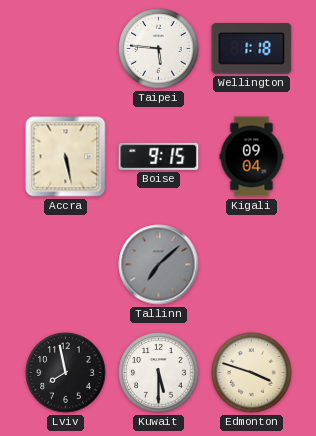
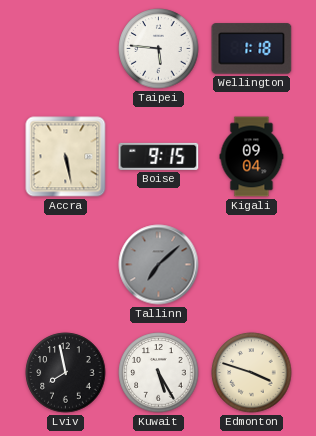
Kuwait: 5:30 -> 5:25 (159, 373)
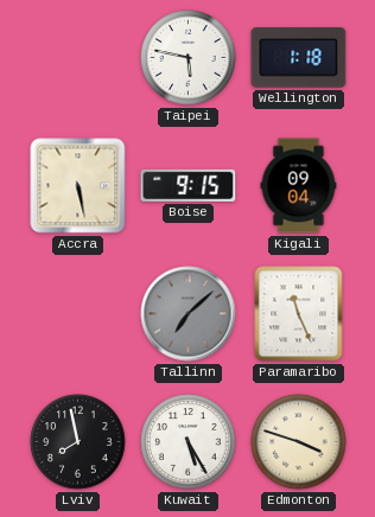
Taipei: 5:46 -> 5:47 (189, 58)
Paramaribo: none -> 11:26 (299, 314)
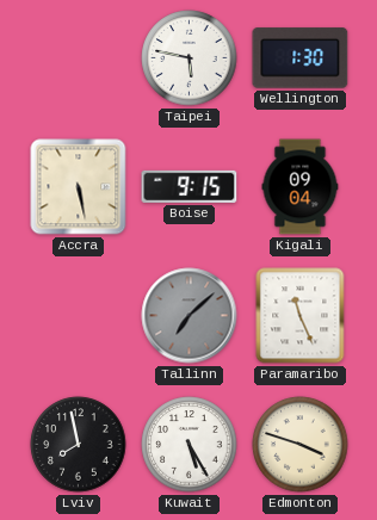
Wellington: 1:18 -> 1:30 (301, 58)
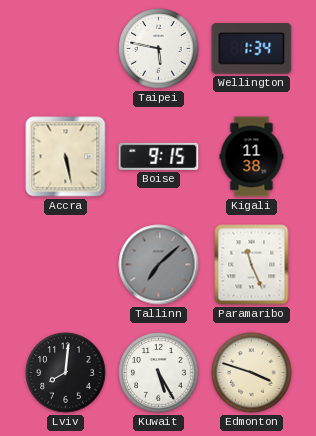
Wellington: 1:30 -> 1:34 (252, 49)
Kigali: 09:04 -> 11:38 (252, 157)
Lviv: 7:58 -> 8:01 (66, 373)
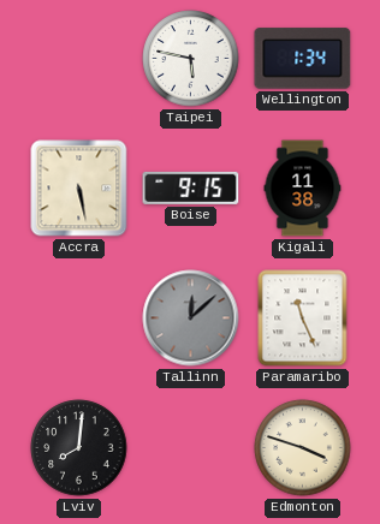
Tallinn: 7:08 -> 12:08 (191, 318)
Kuwait: 5:25 -> none (159, 373)
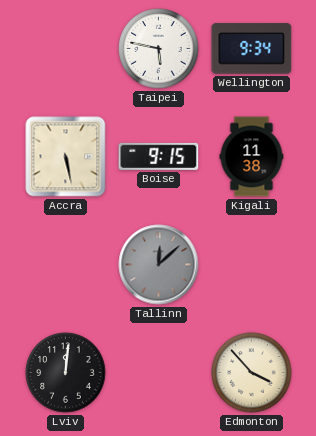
Wellington: 1:34 -> 9:34 (252, 49)
Paramaribo: 11:26 -> none (303, 318)
Lviv: 8:01 -> 12:01 (66, 373)
Edmonton: 3:48 -> 3:53 (252, 373)
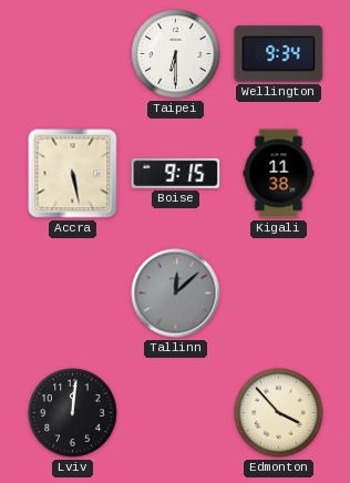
Taipei: 5:47 -> 6:30 (176, 54)
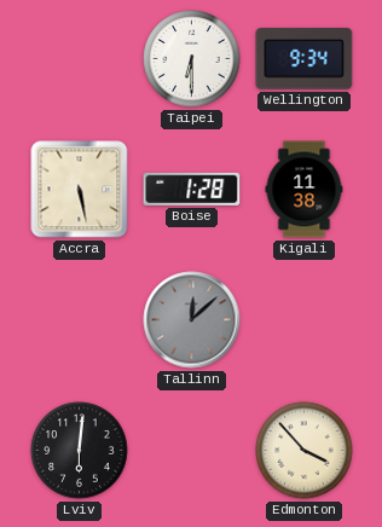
Boise: 9:15 -> 1:28 (192, 189)
Lviv: 12:01 -> 6:01 (80, 451)
